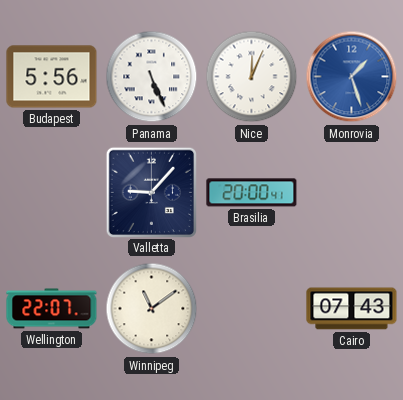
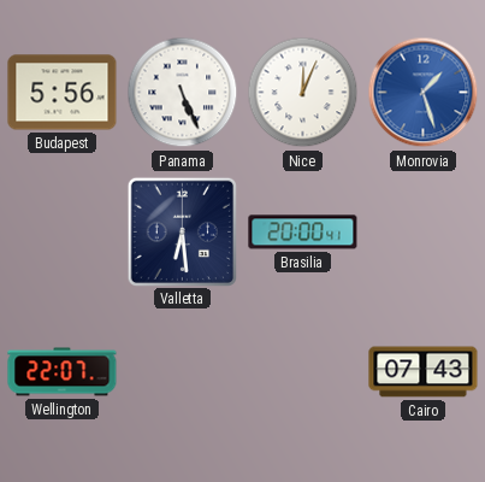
Valletta: 9:07 -> 6:29 (182, 231)
Winnipeg: 11:09 -> none (152, 309)
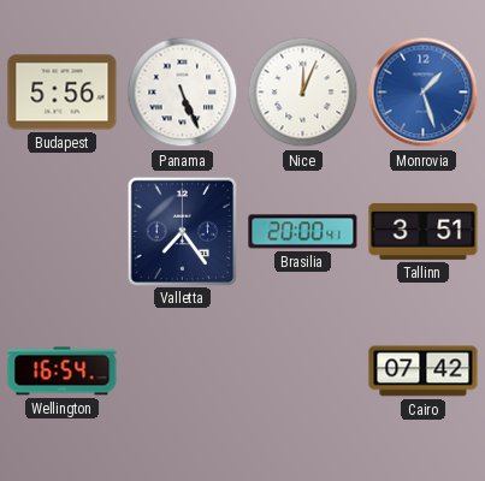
Valletta: 6:29 -> 7:24 (182, 231)
Tallinn: none -> 3:51 (424, 231)
Wellington: 22:07 -> 16:54 (63, 372)
Cairo: 07:43 -> 07:42 (424, 372)
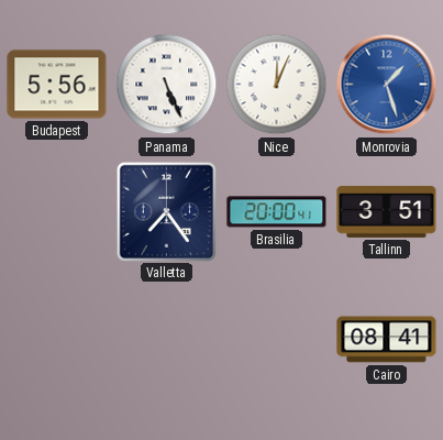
Wellington: 16:54 -> none (63, 372)
Cairo: 07:42 -> 08:41 (387, 340)
